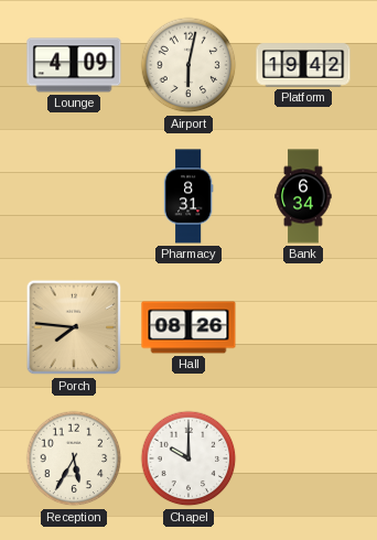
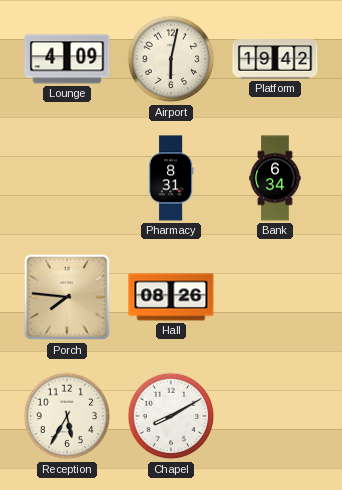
Chapel: 10:00 -> 8:10 (171, 416)
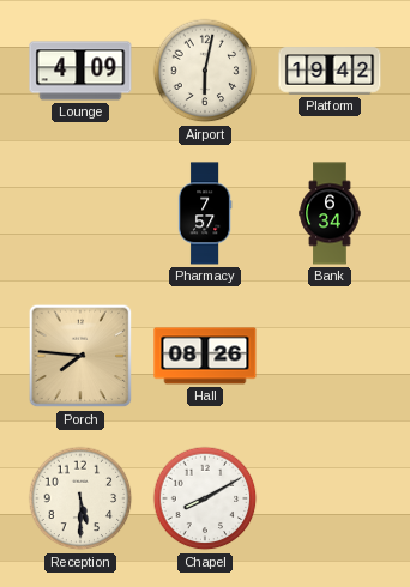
Pharmacy: 8:31 -> 7:57 (205, 213)
Reception: 5:35 -> 5:30 (80, 498)
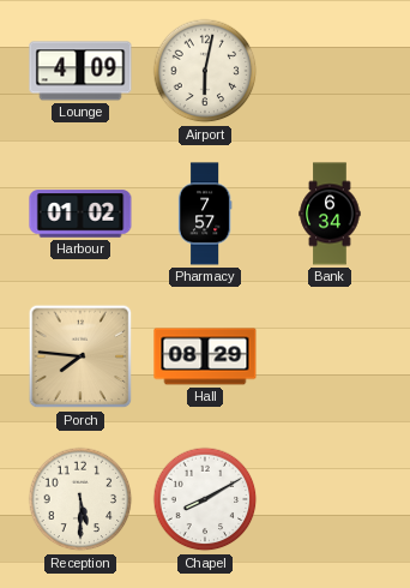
Platform: 19:42 -> none (330, 71)
Harbour: none -> 01:02 (80, 214)
Hall: 08:26 -> 08:29 (205, 356)
